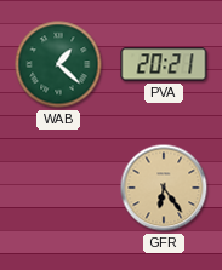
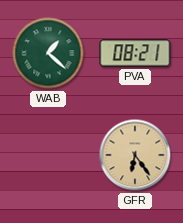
PVA: 20:21 -> 08:21 (135, 53)
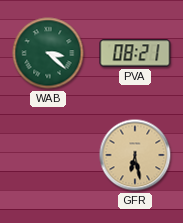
WAB: 1:22 -> 3:22 (48, 53)
GFR: 6:24 -> 6:28 (135, 155)
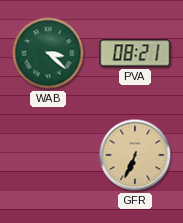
GFR: 6:28 -> 6:34 (135, 155)
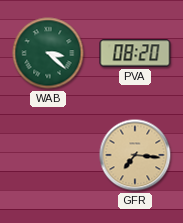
PVA: 08:21 -> 08:20 (135, 53)
GFR: 6:34 -> 7:16 (135, 155)
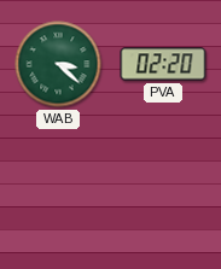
PVA: 08:20 -> 02:20 (163, 64)
GFR: 7:16 -> none (135, 155)
